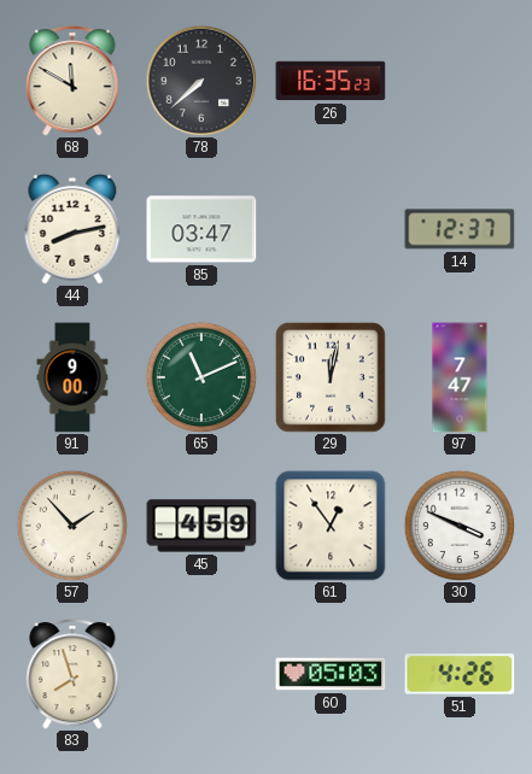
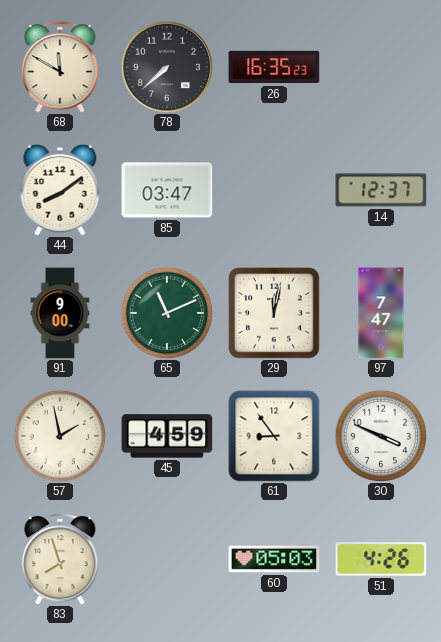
44: 8:13 -> 8:09 (60, 190)
57: 1:53 -> 1:58 (60, 436)
61: 12:54 -> 8:54 (274, 436)
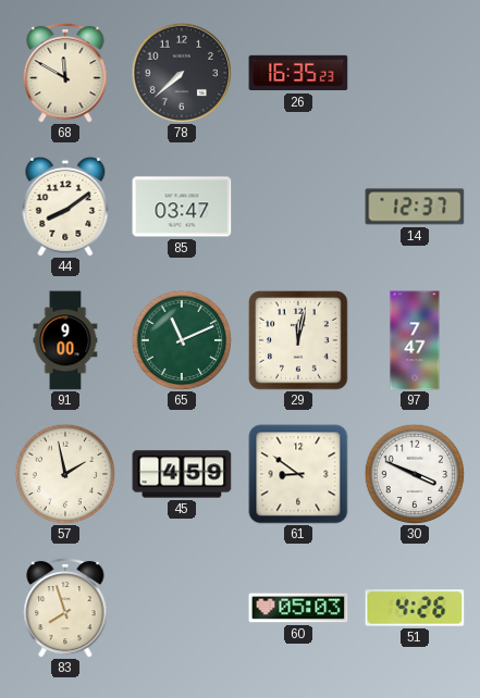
61: 8:54 -> 8:51 (298, 474)
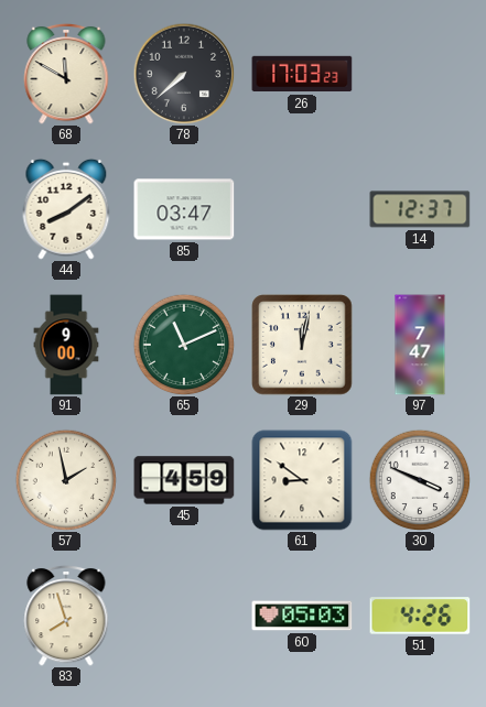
26: 16:35 -> 17:03 (302, 74)
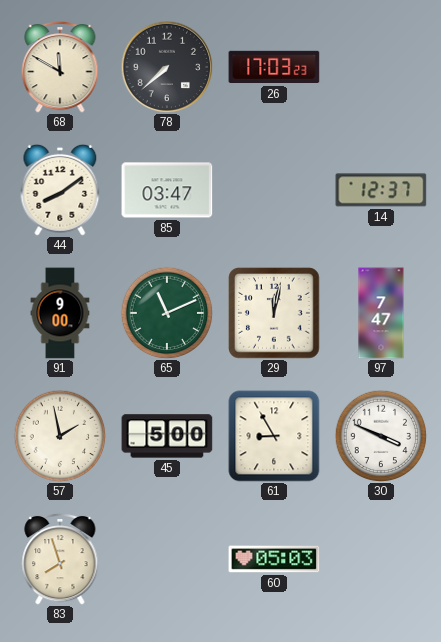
45: 4:59 -> 5:00 (167, 436)
61: 8:51 -> 8:55 (274, 436)
51: 4:26 -> none (420, 616)
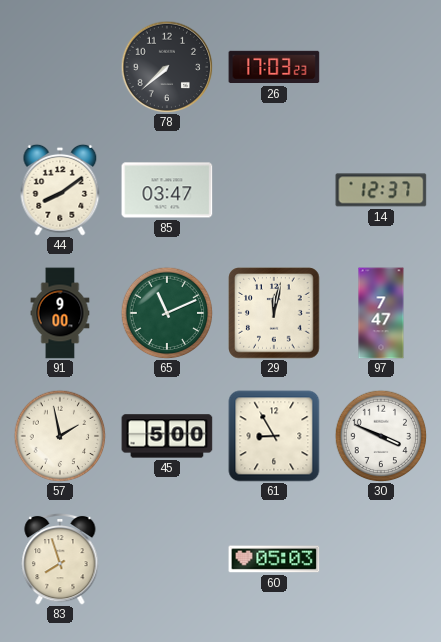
68: 11:50 -> none (60, 67)
